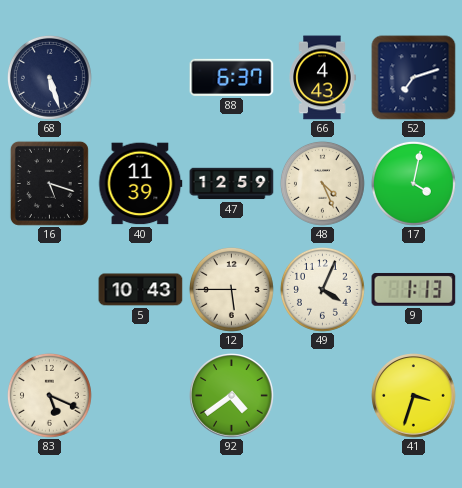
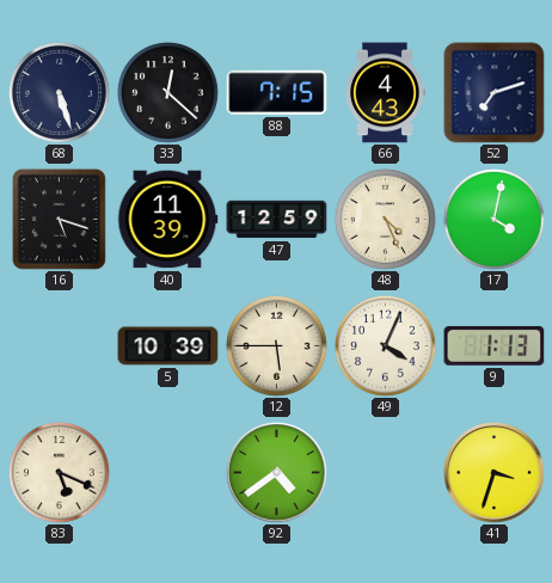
33: none -> 12:22 (167, 92)
88: 6:37 -> 7:15 (277, 92)
5: 10:43 -> 10:39 (168, 346)
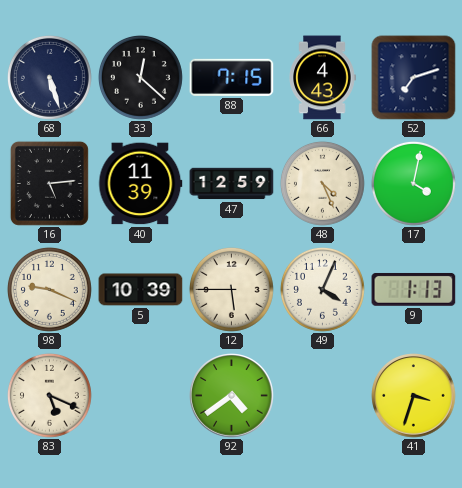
16: 5:18 -> 5:14 (49, 183)
98: none -> 9:19 (49, 289)
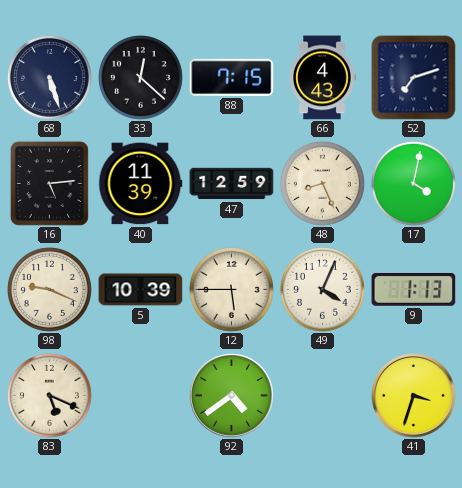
48: 4:26 -> 8:26 (322, 183)
